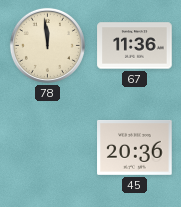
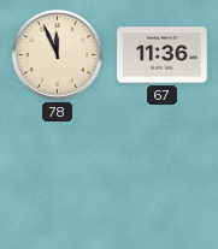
78: 11:59 -> 11:56 (57, 54)
45: 20:36 -> none (135, 147)
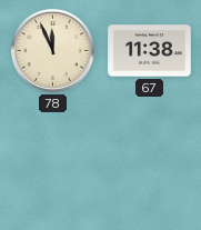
67: 11:36 -> 11:38 (150, 51)
